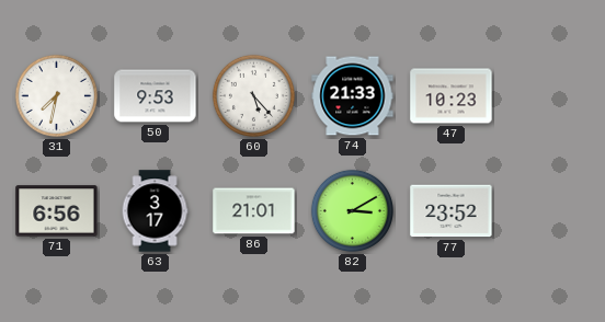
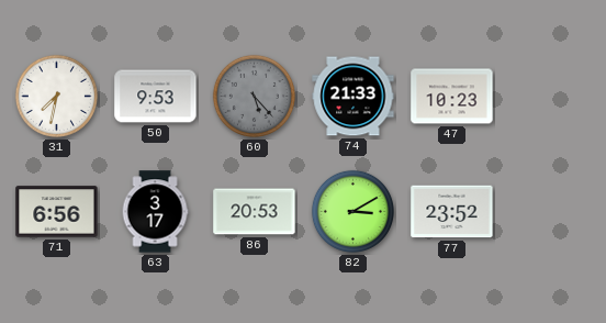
60 dial: white -> grey (254, 96)
86: 21:01 -> 20:53 (255, 212)
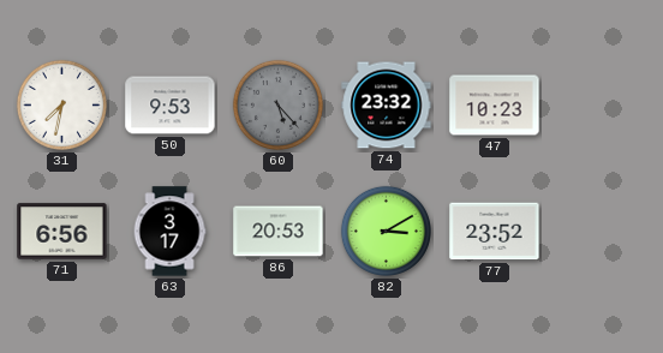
74: 21:33 -> 23:32 (387, 106)
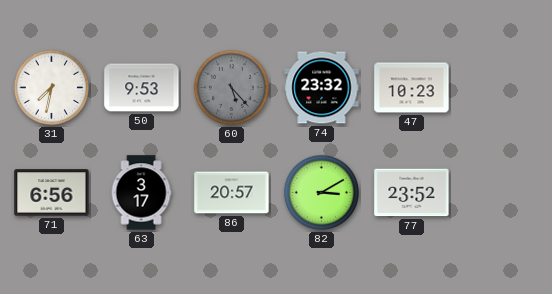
86: 20:53 -> 20:57 (232, 193)
